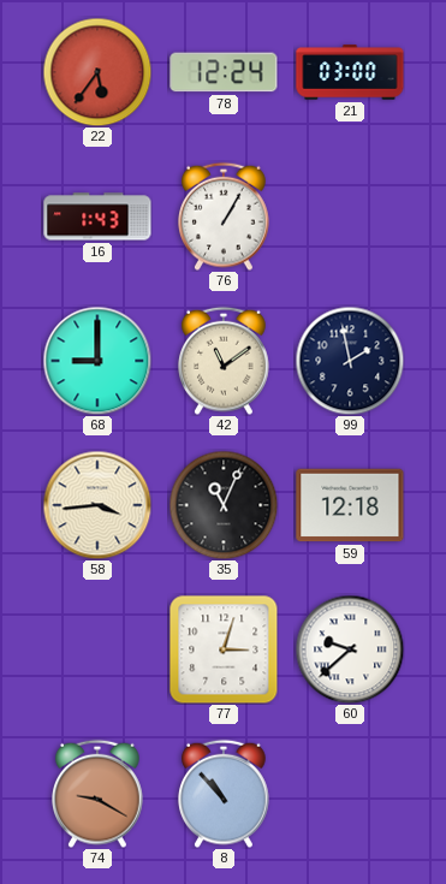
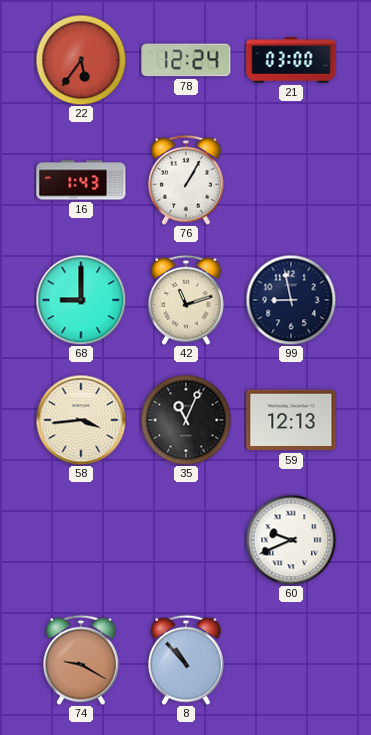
42: 11:09 -> 11:12 (187, 300)
99: 1:58 -> 8:58 (291, 300)
59: 12:18 -> 12:13 (291, 420)
77: 3:03 -> none (224, 649)
60: 9:38 -> 9:41 (291, 540)
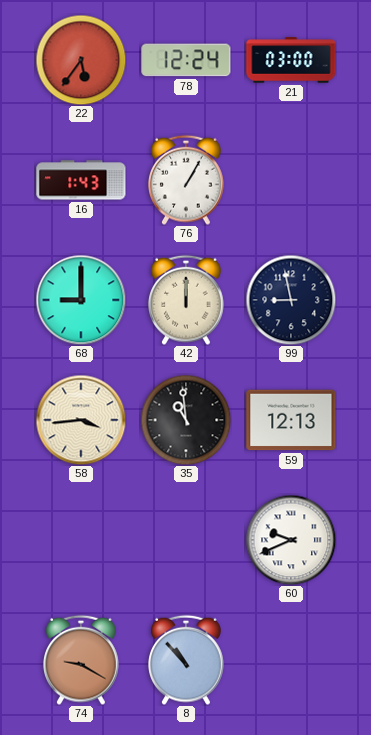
42: 11:12 -> 12:00 (187, 300)
35: 11:04 -> 10:59 (186, 420)
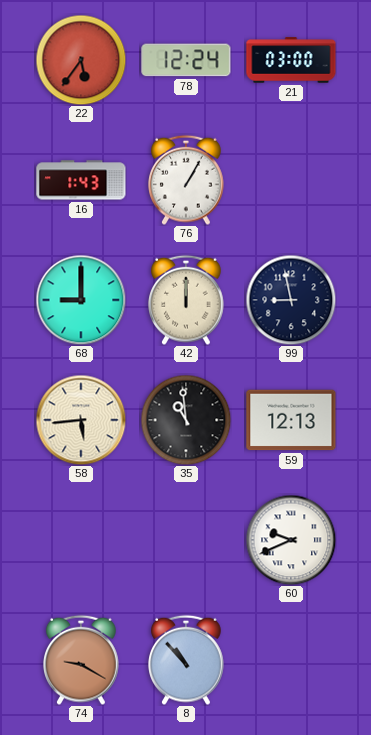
58: 3:44 -> 5:44 (81, 420)
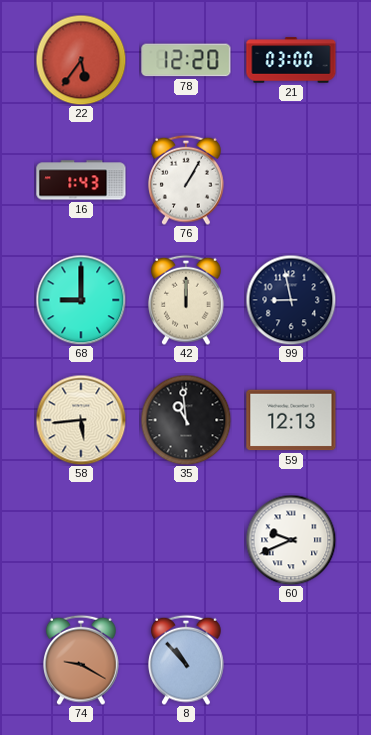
78: 12:24 -> 12:20 (186, 60)
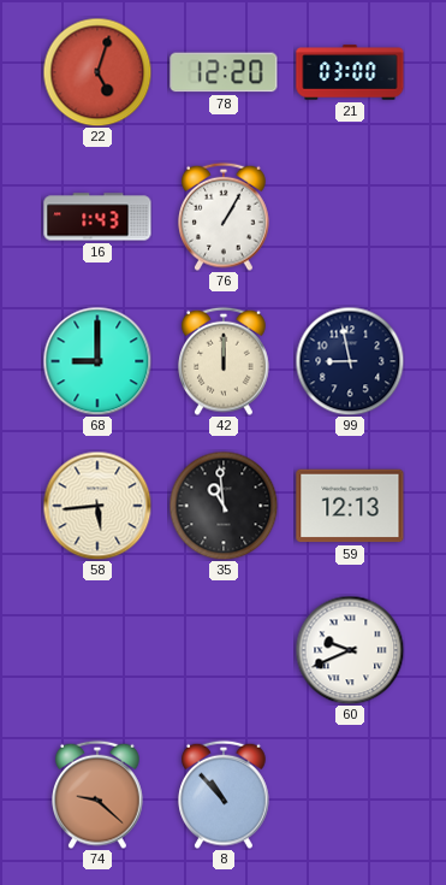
22: 5:36 -> 5:03 (97, 72)
74: 9:20 -> 9:22 (99, 795)
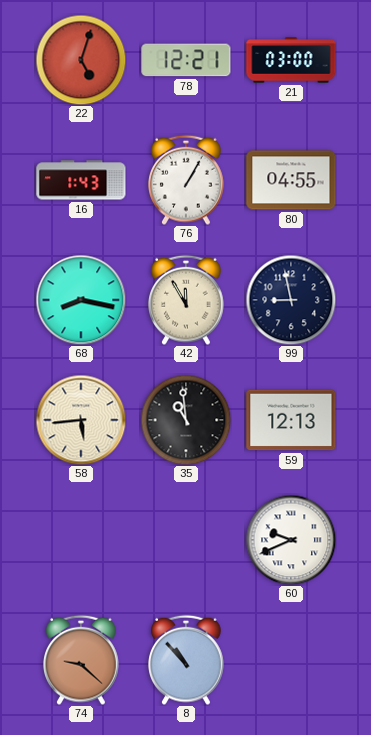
78: 12:20 -> 12:21 (186, 60)
80: none -> 04:55 (291, 180)
68: 9:00 -> 8:17 (81, 300)
42: 12:00 -> 11:55 (187, 300)
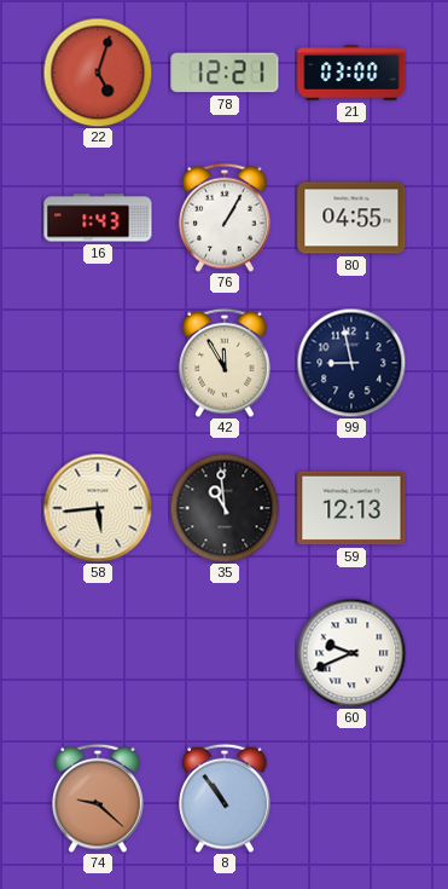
68: 8:17 -> none (81, 300)
8: 10:53 -> 10:54 (226, 798)
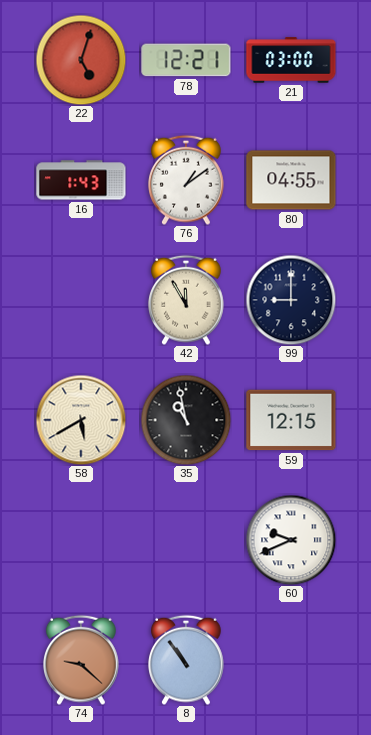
76: 1:05 -> 1:09 (187, 180)
99: 8:58 -> 9:00 (291, 300)
58: 5:44 -> 5:40 (81, 420)
35: 10:59 -> 10:58 (186, 420)
59: 12:13 -> 12:15 (291, 420)
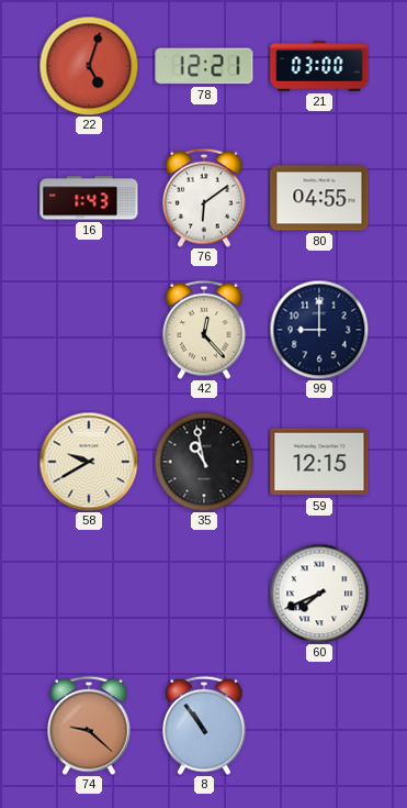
76: 1:09 -> 6:09 (205, 198)
42: 11:55 -> 12:23 (205, 330)
58: 5:40 -> 9:40 (89, 462)
60: 9:41 -> 7:41 (319, 594)
